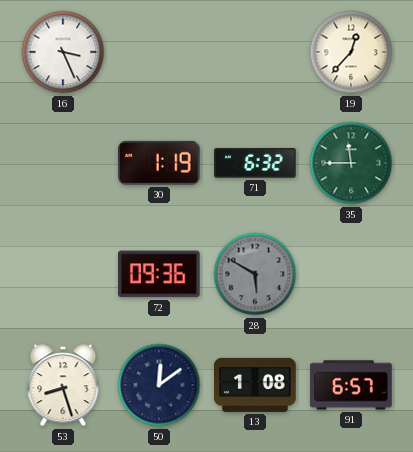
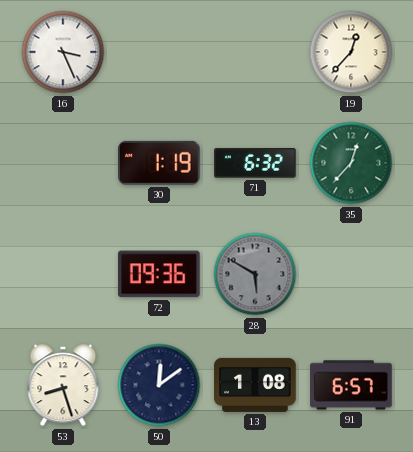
35: 11:45 -> 12:37 (351, 163)
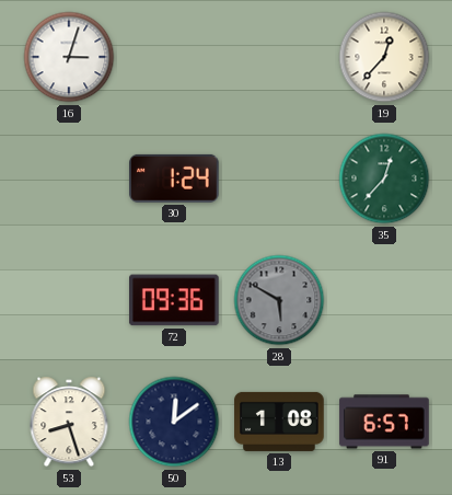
16: 3:26 -> 3:03 (69, 57)
30: 1:19 -> 1:24 (175, 179)
71: 6:32 -> none (255, 163)
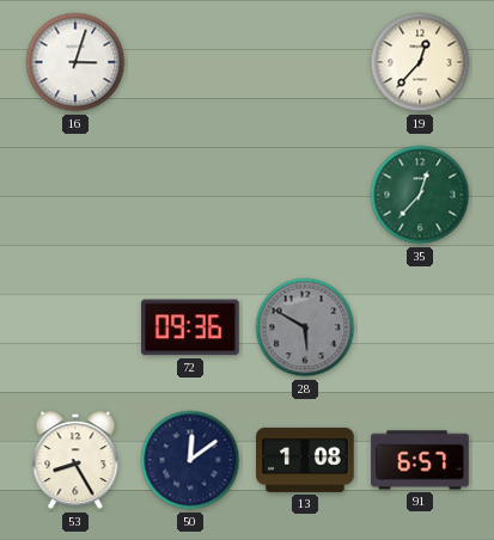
30: 1:24 -> none (175, 179)
53: 8:27 -> 8:25 (75, 460)
